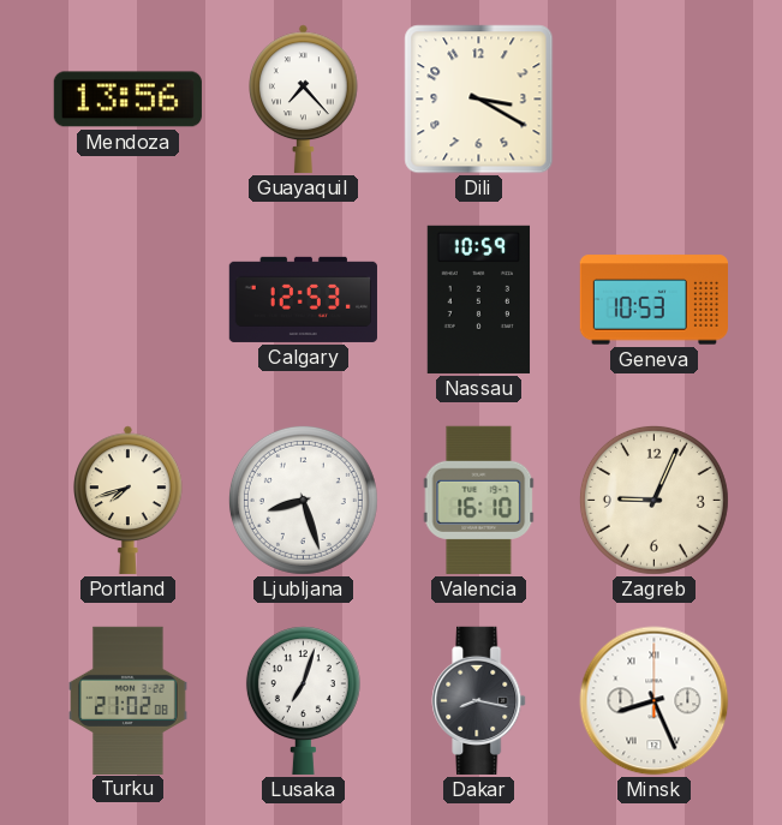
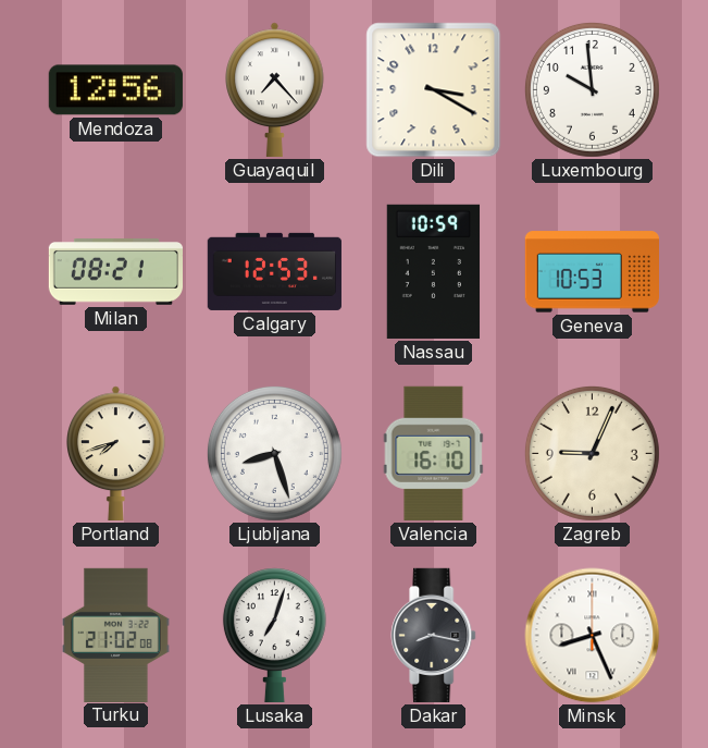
Mendoza: 13:56 -> 12:56 (115, 90)
Luxembourg: none -> 9:59 (592, 89)
Milan: none -> 08:21 (115, 272)
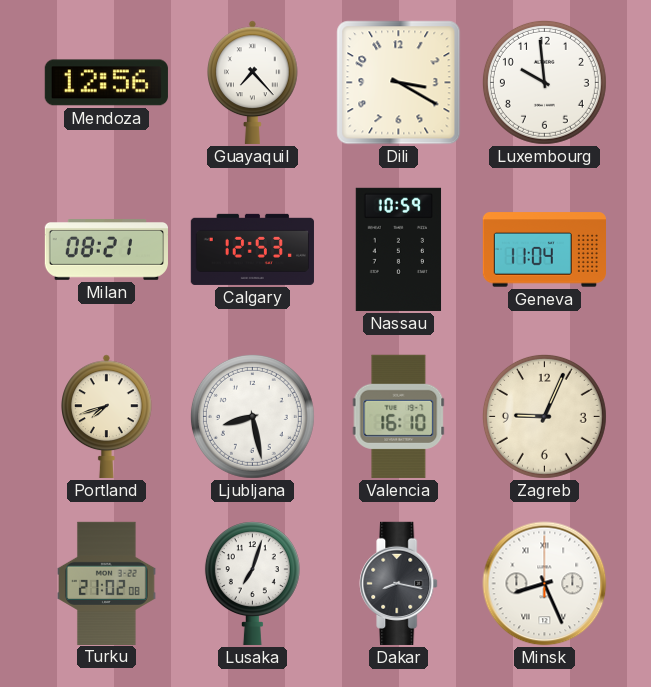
Geneva: 10:53 -> 11:04 (544, 250)
Ljubljana: 8:27 -> 8:28 (252, 416)
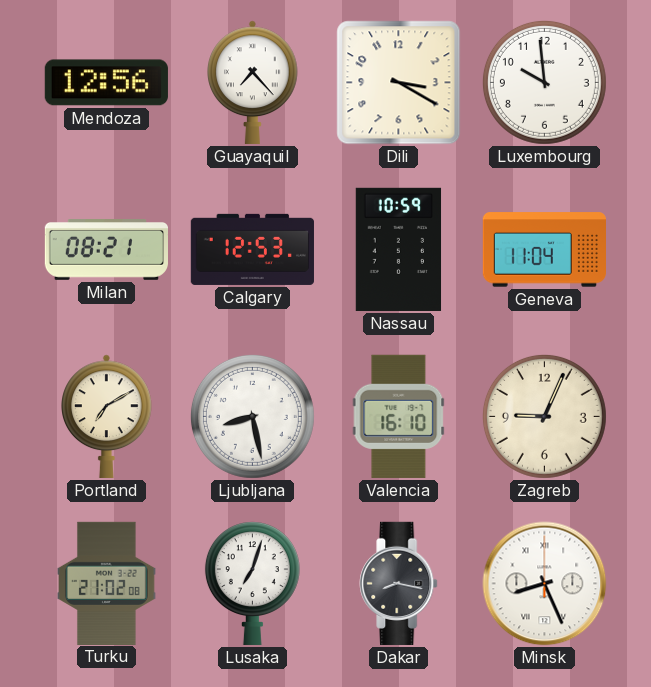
Portland: 7:42 -> 7:10 (107, 416)
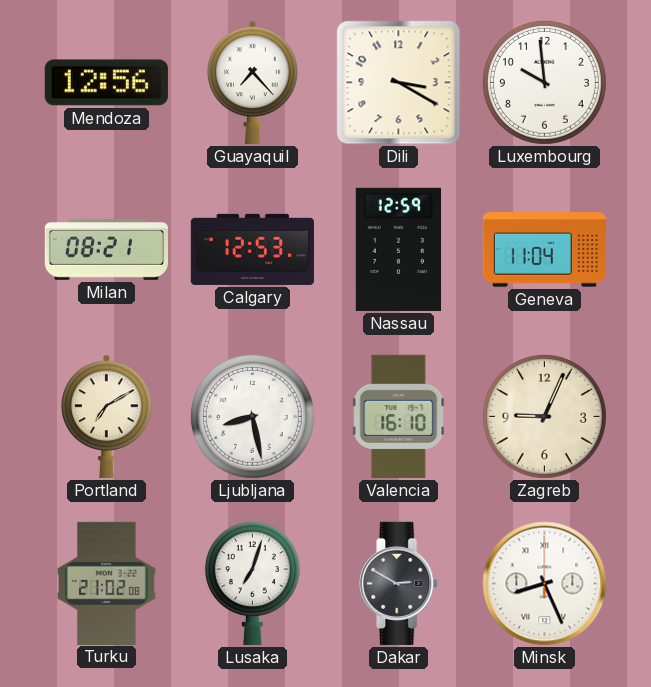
Nassau: 10:59 -> 12:59 (399, 249)
Dakar: 8:17 -> 2:50 (399, 583)
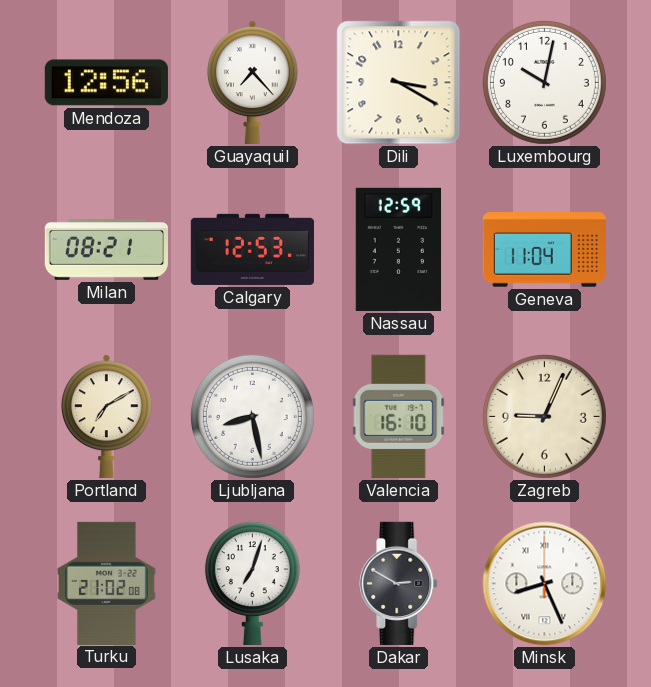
Luxembourg: 9:59 -> 10:02 (544, 82)
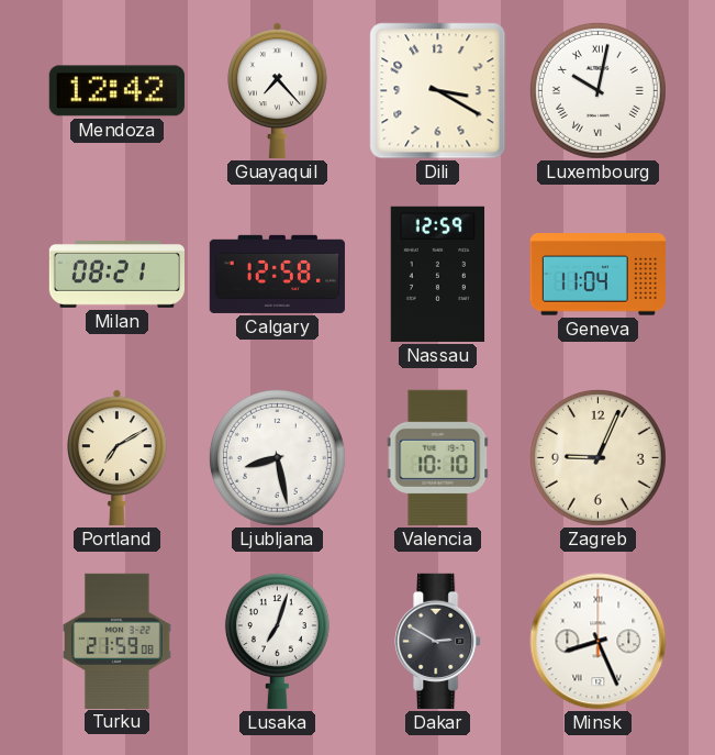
Mendoza: 12:56 -> 12:42 (116, 91)
Luxembourg numerals: Arabic -> Roman (597, 90)
Calgary: 12:53 -> 12:58 (277, 274)
Valencia: 16:10 -> 10:10 (438, 457)
Turku: 21:02 -> 21:59 (118, 641)
